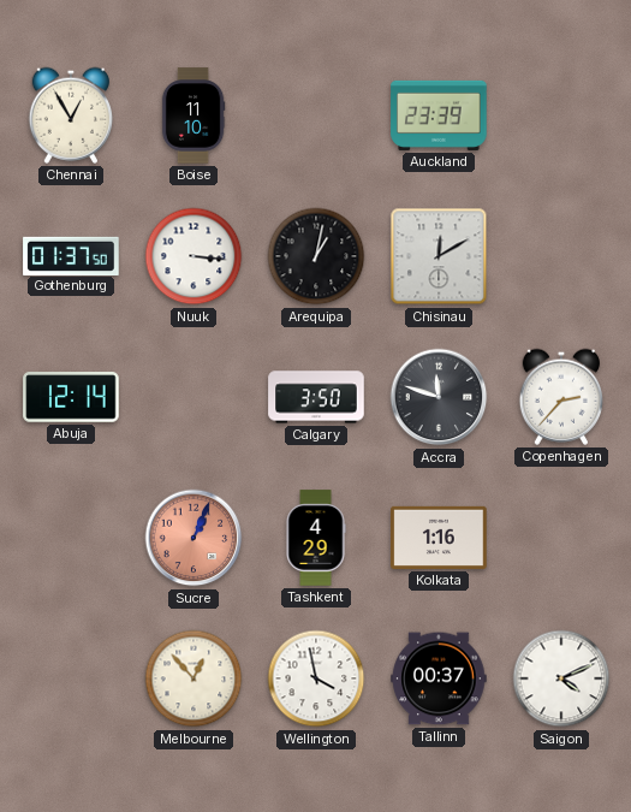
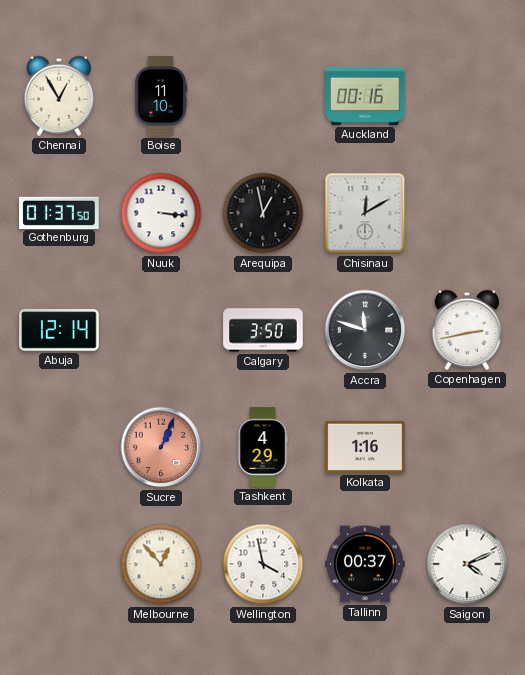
Auckland: 23:39 -> 00:16 (365, 96)
Arequipa: 1:02 -> 12:58 (263, 213)
Copenhagen: 2:37 -> 2:43 (466, 330)
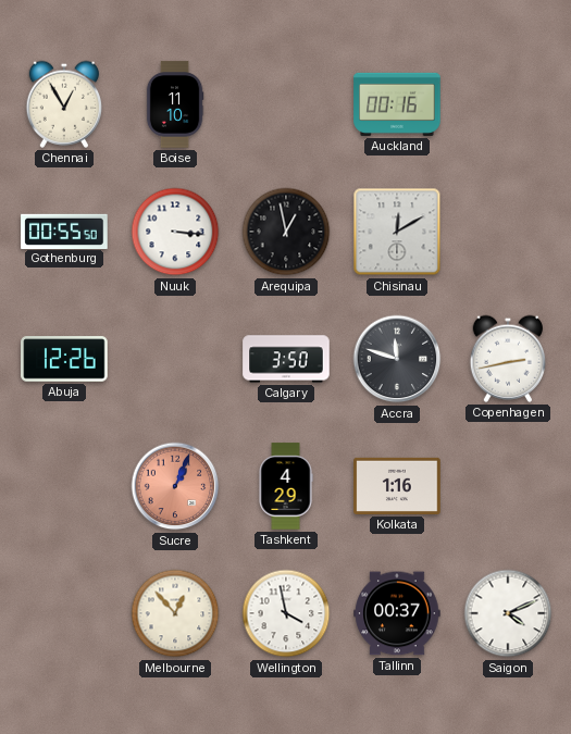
Gothenburg: 01:37 -> 00:55 (64, 231)
Abuja: 12:14 -> 12:26 (64, 359)
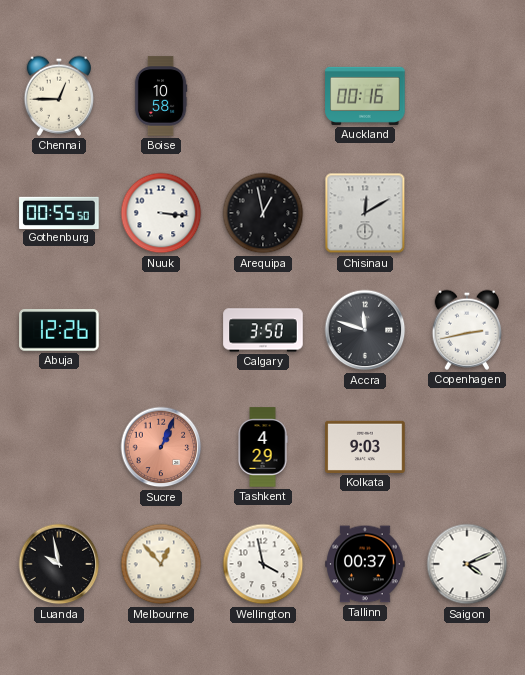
Chennai: 12:55 -> 12:45 (58, 96)
Boise: 11:10 -> 10:58 (161, 96)
Kolkata: 1:16 -> 9:03 (365, 447)
Luanda: none -> 9:58 (59, 564)
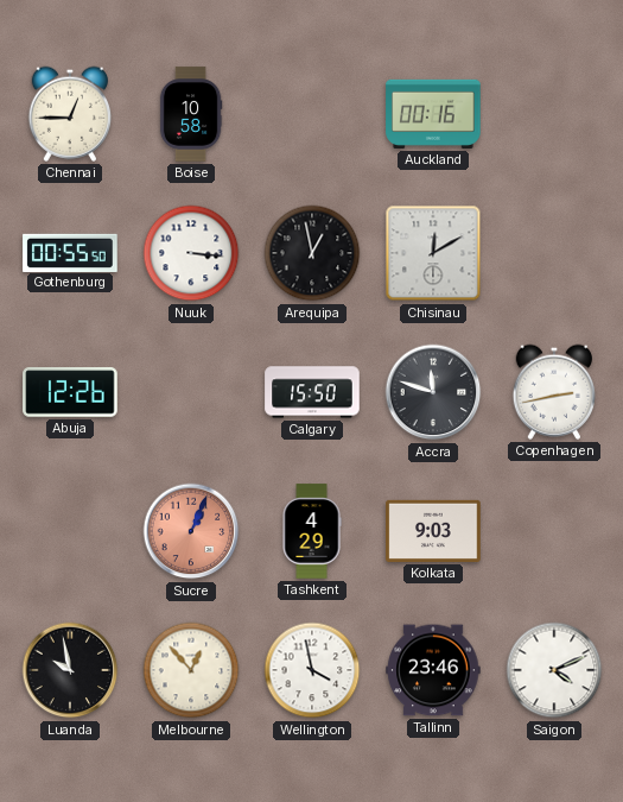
Calgary: 3:50 -> 15:50 (312, 392)
Tallinn: 00:37 -> 23:46 (433, 670)
